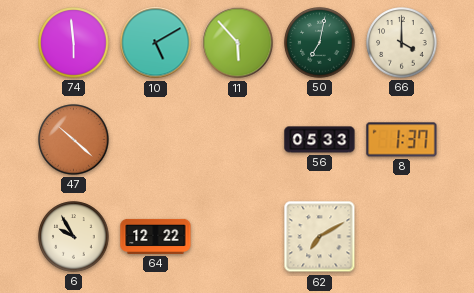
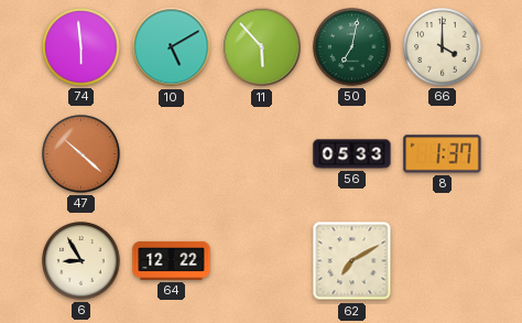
6: 9:55 -> 8:55 (81, 261)
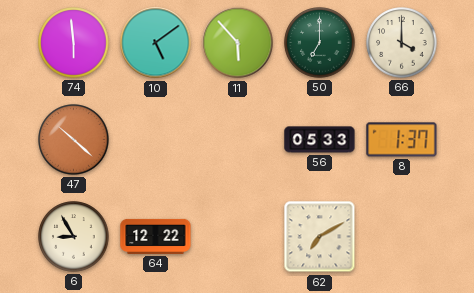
10: 5:10 -> 5:09 (156, 43)
50: 7:02 -> 7:00 (320, 43)
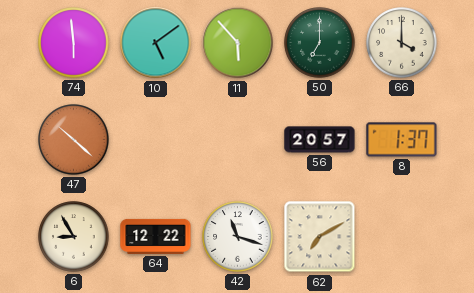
56: 05:33 -> 20:57 (320, 140)
42: none -> 11:18 (238, 237)
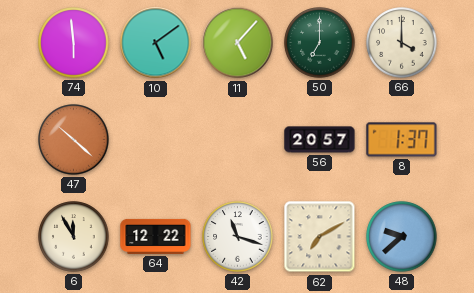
11: 5:53 -> 5:07 (238, 43)
6: 8:55 -> 11:55 (74, 237)
48: none -> 9:38 (402, 237)
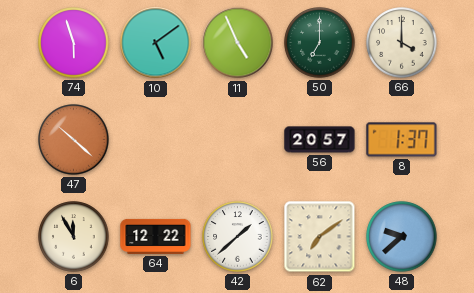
74: 5:59 -> 5:57 (74, 43)
11: 5:07 -> 4:56 (238, 43)
42: 11:18 -> 1:38 (238, 237)
62: 7:10 -> 7:09 (320, 237)
